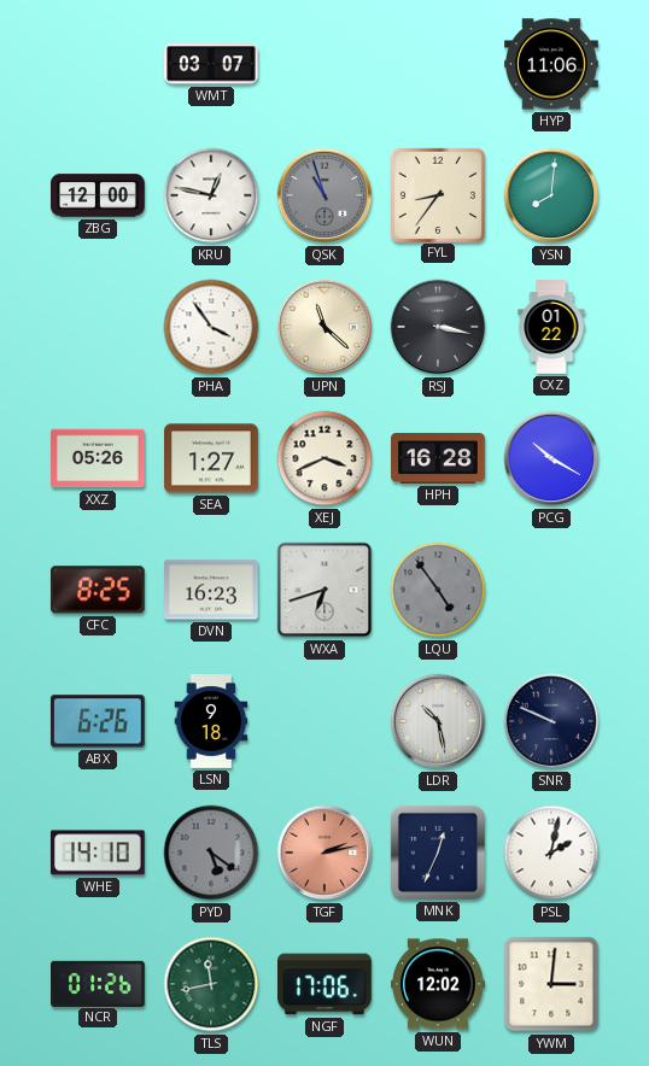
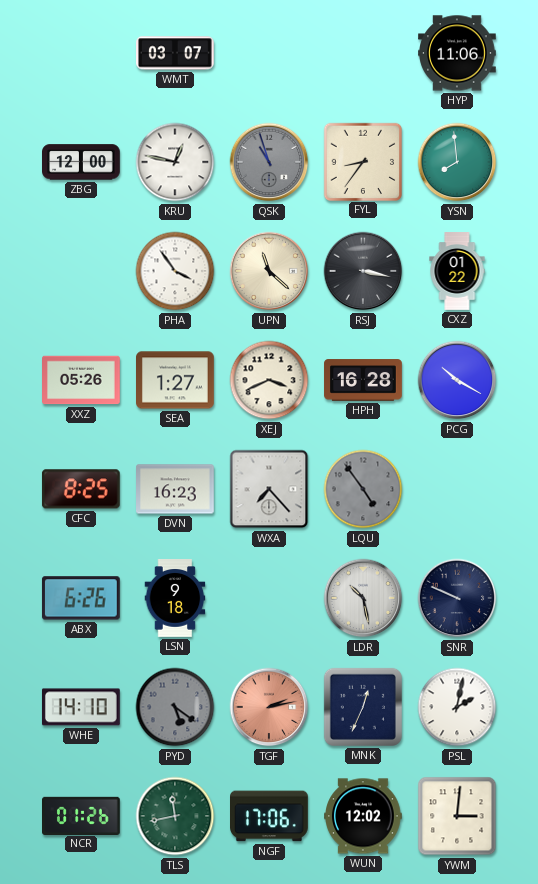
YSN: 8:01 -> 7:59 (457, 162)
WXA: 6:42 -> 7:23 (269, 489)
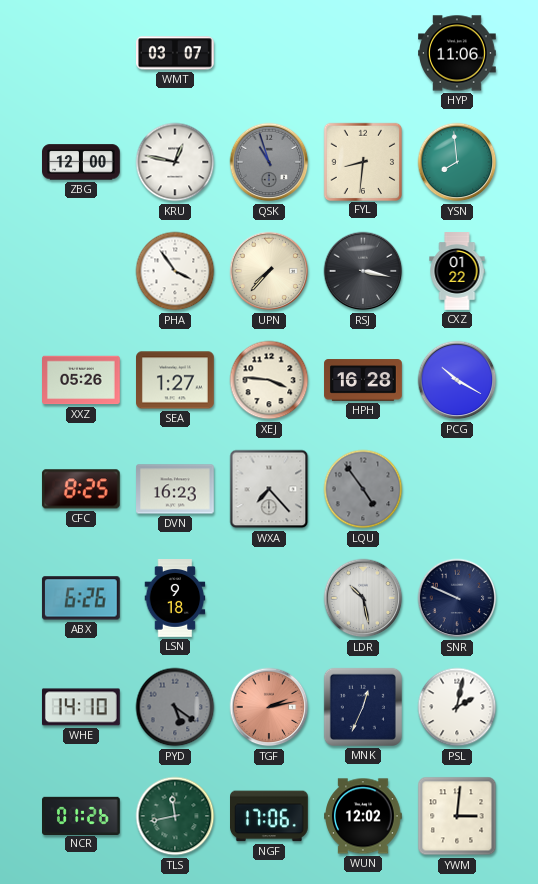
FYL: 8:36 -> 8:31 (362, 161)
UPN: 11:22 -> 7:37 (269, 271)
XEJ: 3:41 -> 3:46 (269, 380)
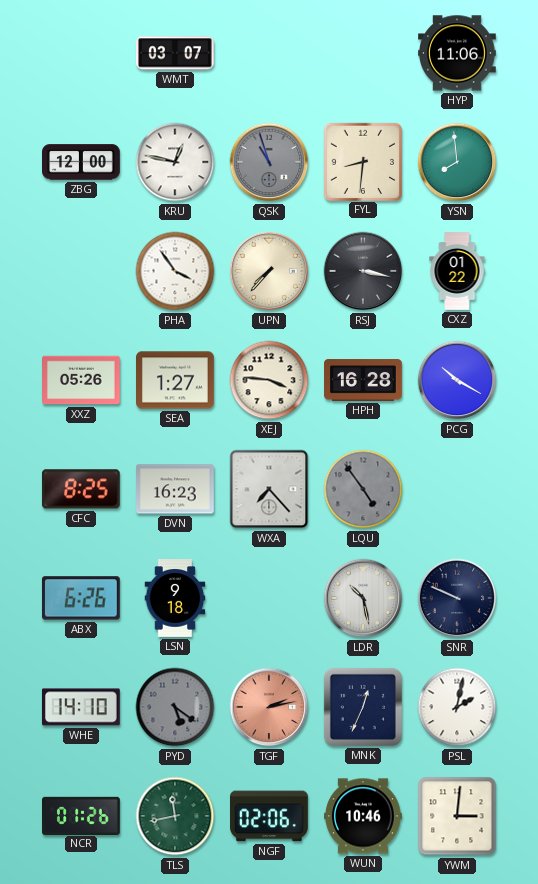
NGF: 17:06 -> 02:06 (270, 816)
WUN: 12:02 -> 10:46 (364, 816)
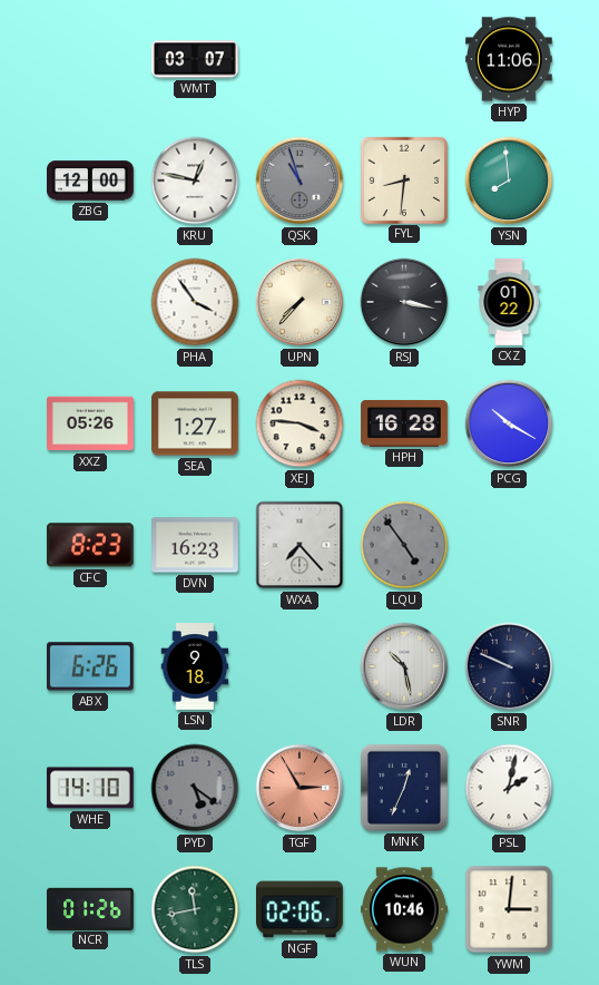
CFC: 8:25 -> 8:23 (90, 545)
TGF: 2:13 -> 2:55 (299, 788)
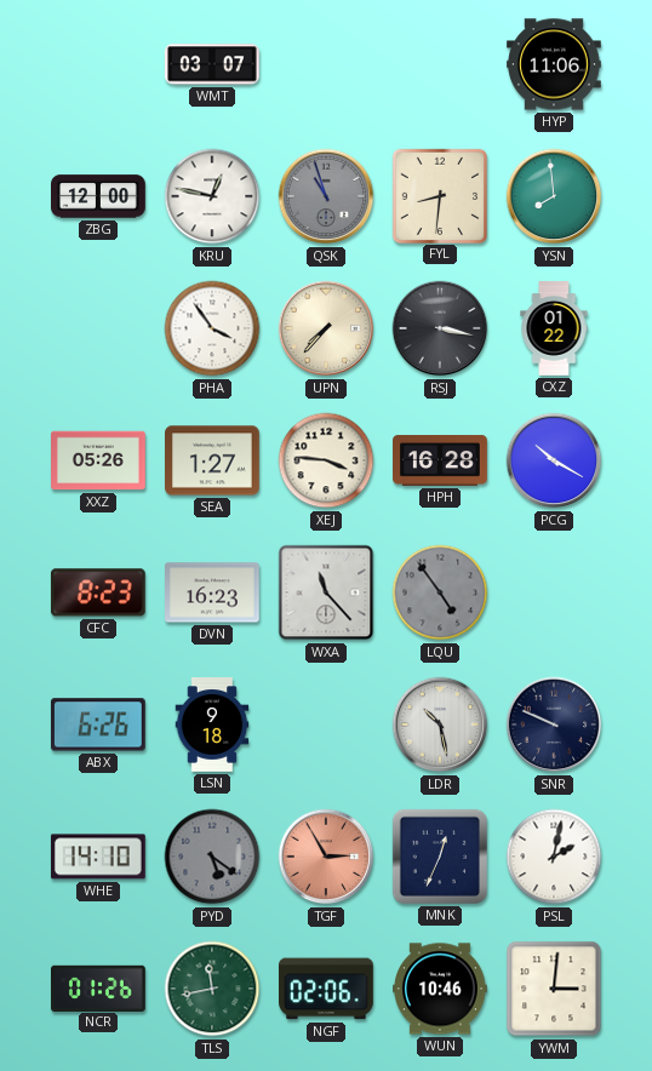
WXA: 7:23 -> 11:23 (326, 592)
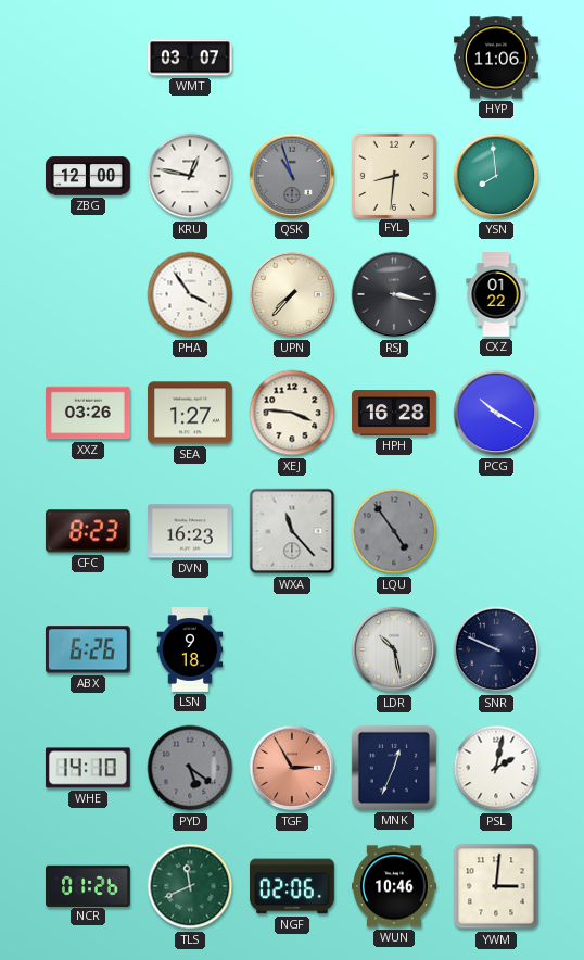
XXZ: 05:26 -> 03:26 (89, 413)
TLS: 11:43 -> 11:41 (190, 886)
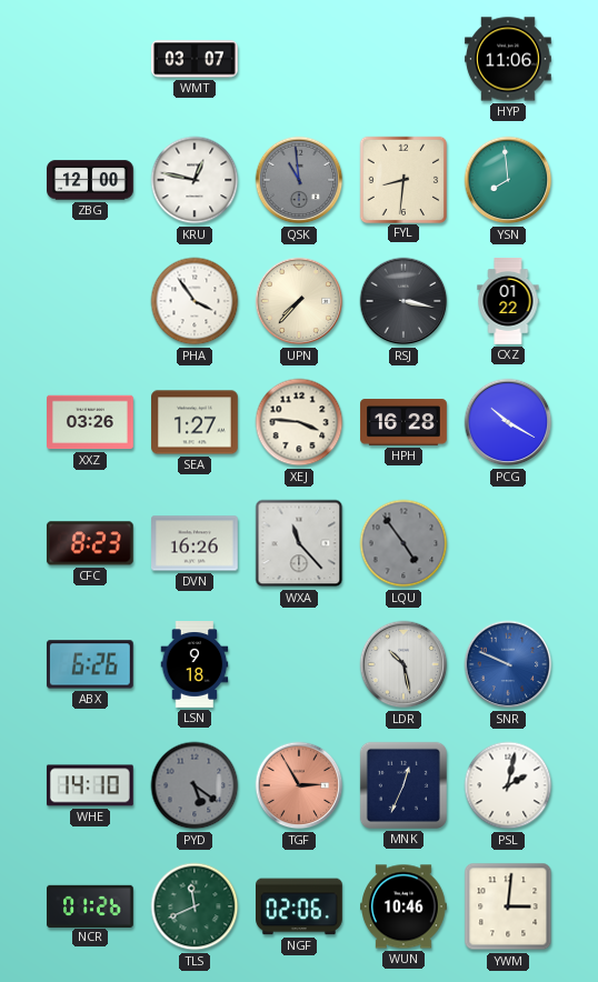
QSK: 10:57 -> 10:59 (299, 180)
DVN: 16:23 -> 16:26 (196, 543)
SNR dial: navy -> blue (508, 664)
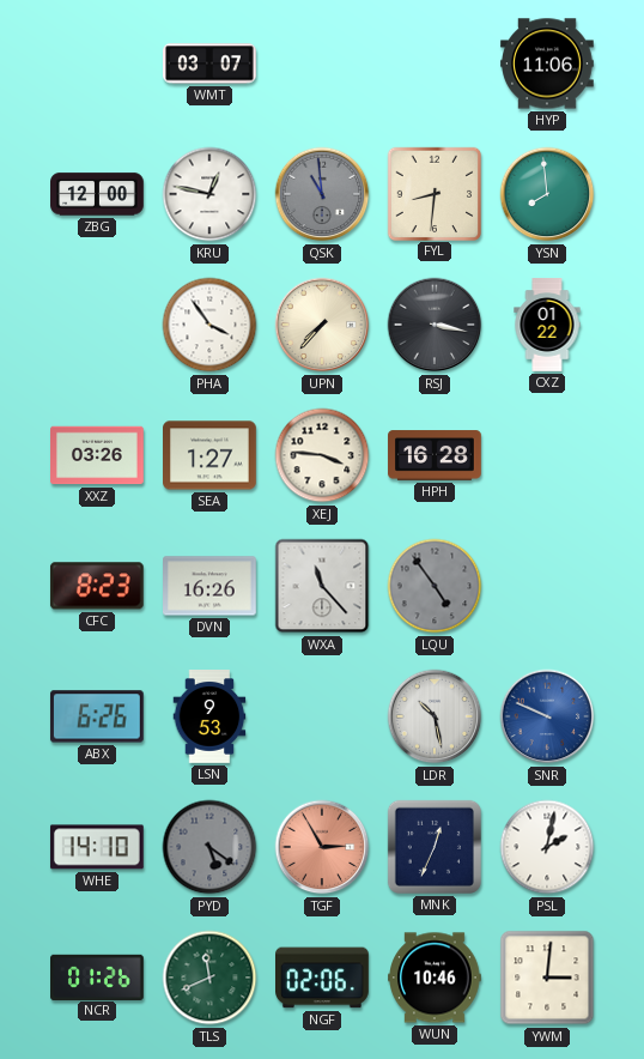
PCG: 10:20 -> none (508, 422)
LSN: 9:18 -> 9:53 (209, 718)
